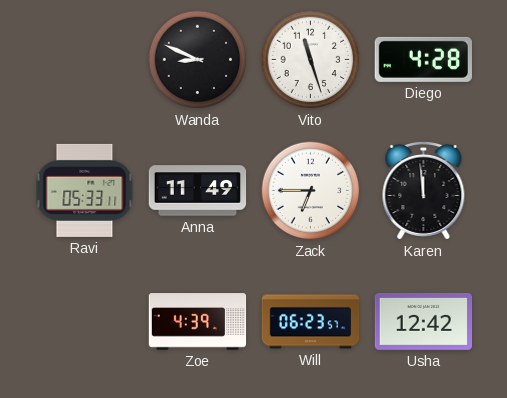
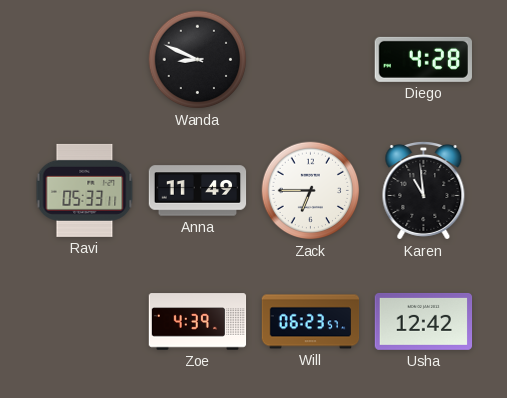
Vito: 11:27 -> none (311, 60)
Karen: 11:59 -> 10:59 (424, 191)
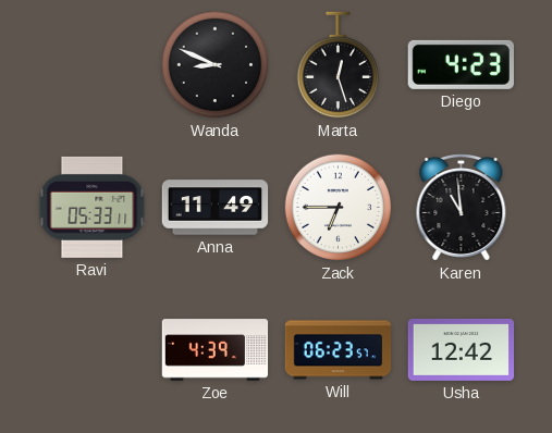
Marta: none -> 12:27 (338, 65)
Diego: 4:28 -> 4:23 (461, 64)
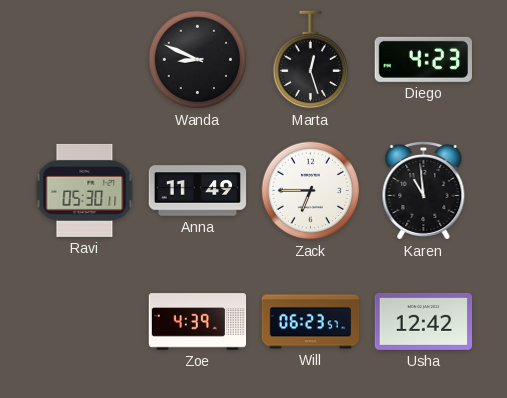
Ravi: 05:33 -> 05:30 (85, 190)
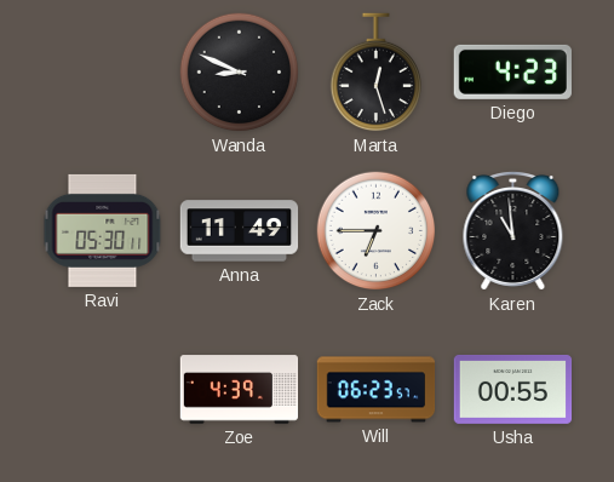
Usha: 12:42 -> 00:55 (513, 389)
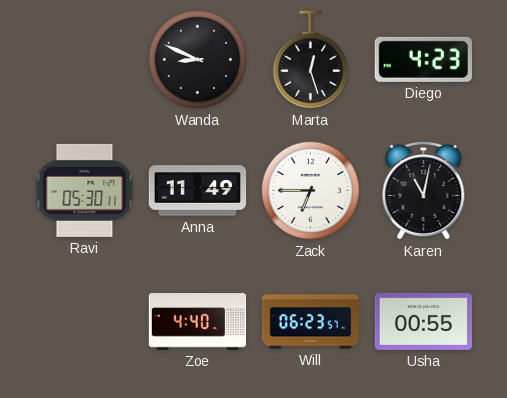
Karen: 10:59 -> 11:02 (424, 191)
Zoe: 4:39 -> 4:40 (198, 322)
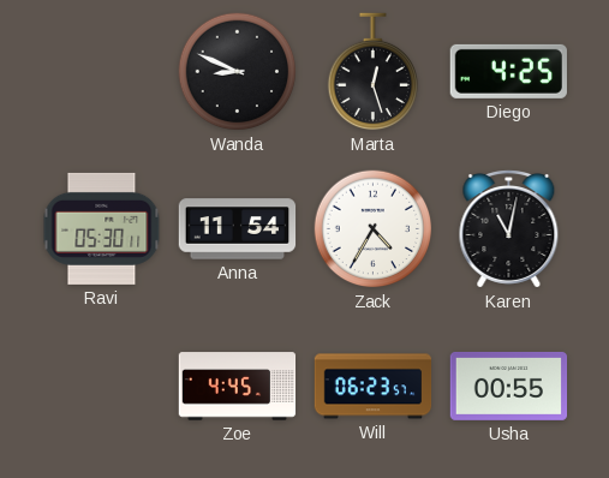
Diego: 4:23 -> 4:25 (508, 71)
Anna: 11:49 -> 11:54 (238, 229)
Zack: 6:45 -> 4:35 (374, 229)
Zoe: 4:40 -> 4:45 (238, 387)
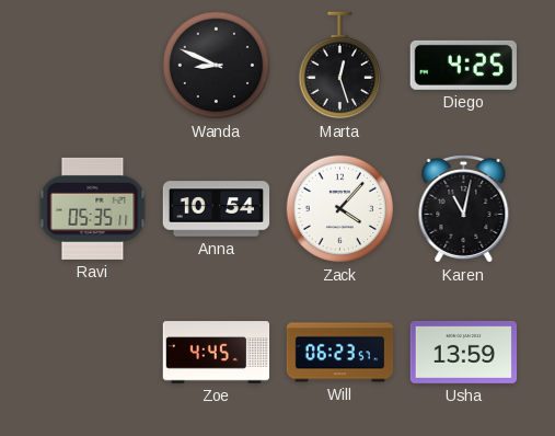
Ravi: 05:30 -> 05:35 (93, 208)
Anna: 11:54 -> 10:54 (217, 209)
Zack: 4:35 -> 4:07 (340, 209)
Usha: 00:55 -> 13:59 (464, 352)
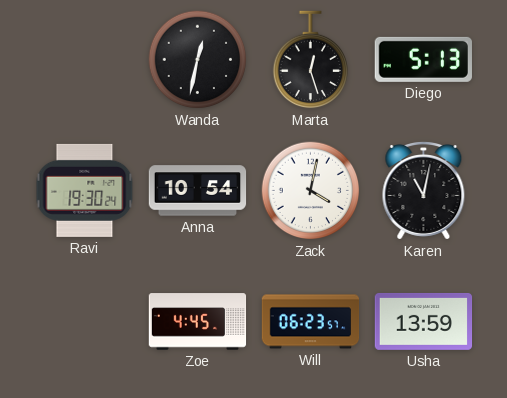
Wanda: 8:49 -> 12:32 (198, 60)
Diego: 4:25 -> 5:13 (423, 59)
Ravi: 05:35 -> 19:30 (85, 190)
Zack: 4:07 -> 4:02 (311, 191)
